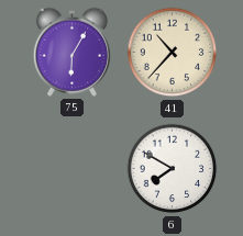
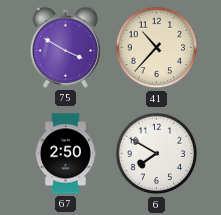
75: 6:05 -> 3:50 (65, 47)
67: none -> 2:50 (65, 154)
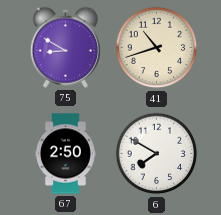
75: 3:50 -> 8:50 (65, 47)
41: 10:37 -> 10:42 (157, 48)
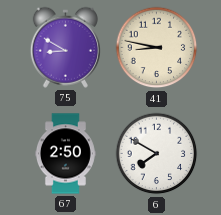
41: 10:42 -> 8:47 (157, 48)
